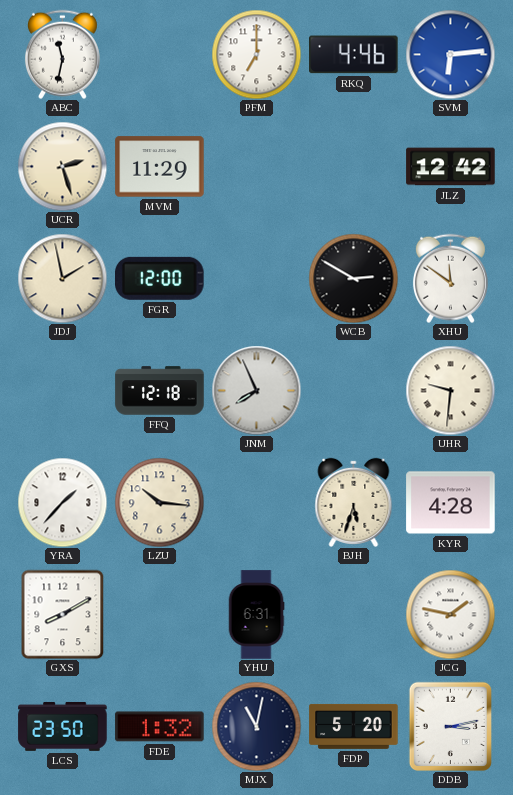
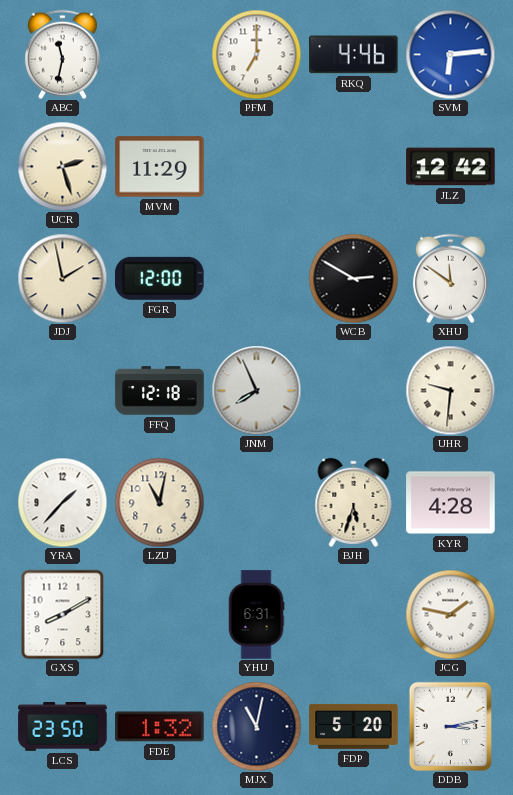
LZU: 10:16 -> 11:02 (159, 502)
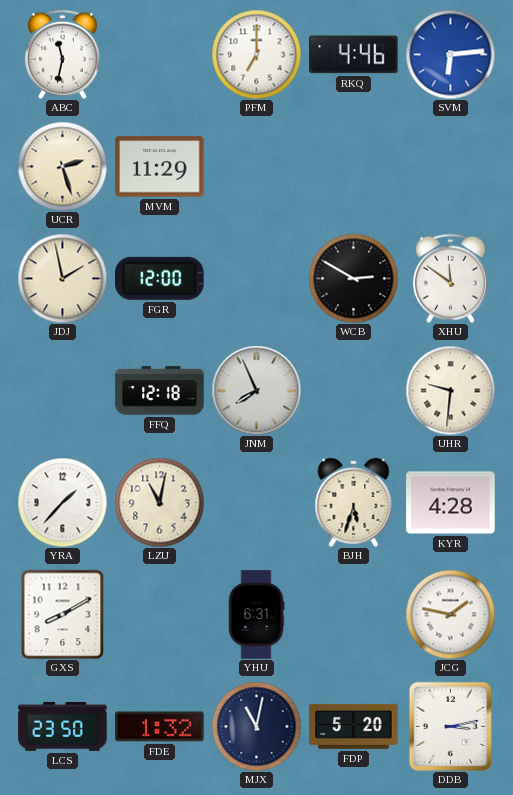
JLZ: 12:42 -> none (451, 167)
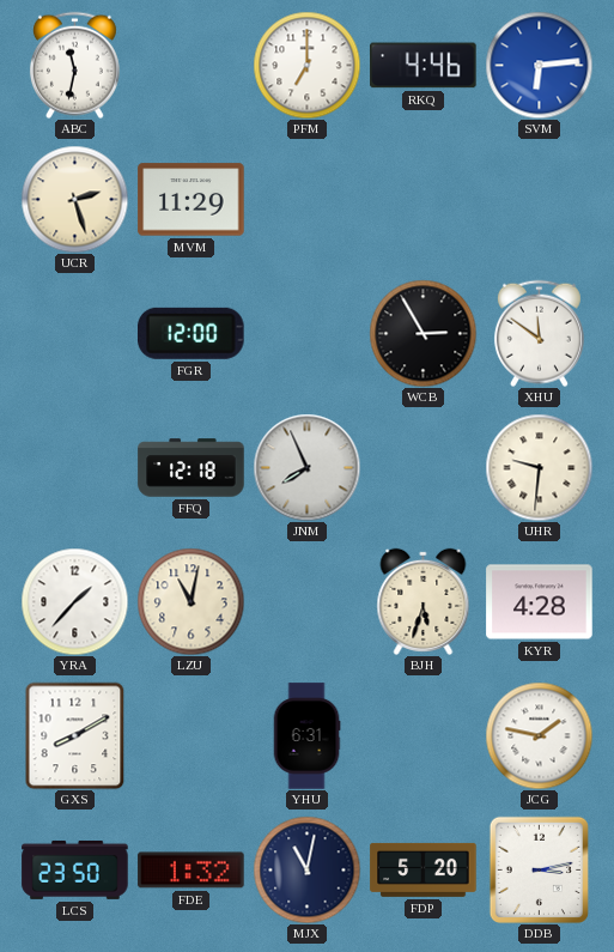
JDJ: 1:58 -> none (62, 278)
WCB: 2:50 -> 2:55 (422, 333)
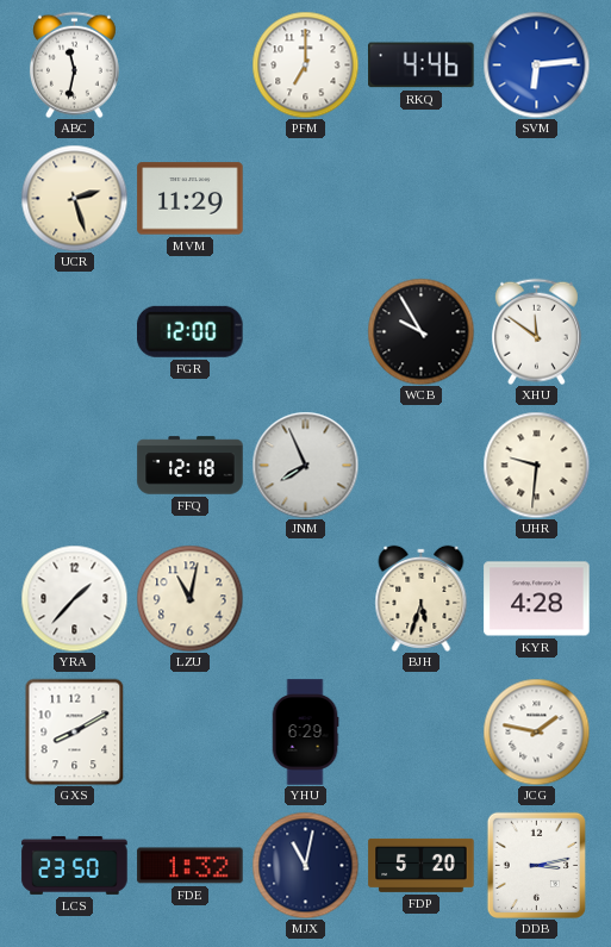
WCB: 2:55 -> 9:55 (420, 331)
YHU: 6:31 -> 6:29 (305, 733)
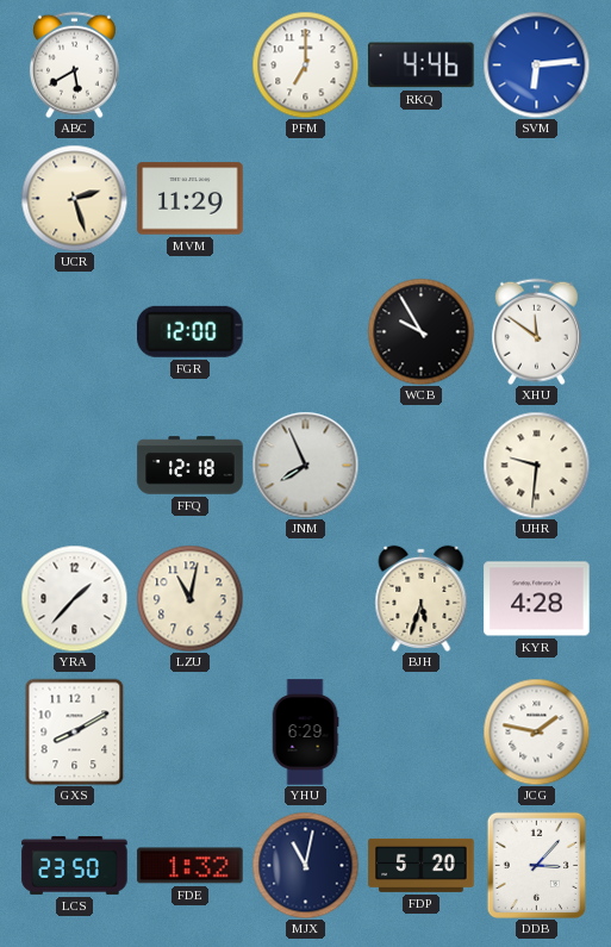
ABC: 11:32 -> 5:40 (74, 64)
DDB: 3:13 -> 3:07 (536, 865)
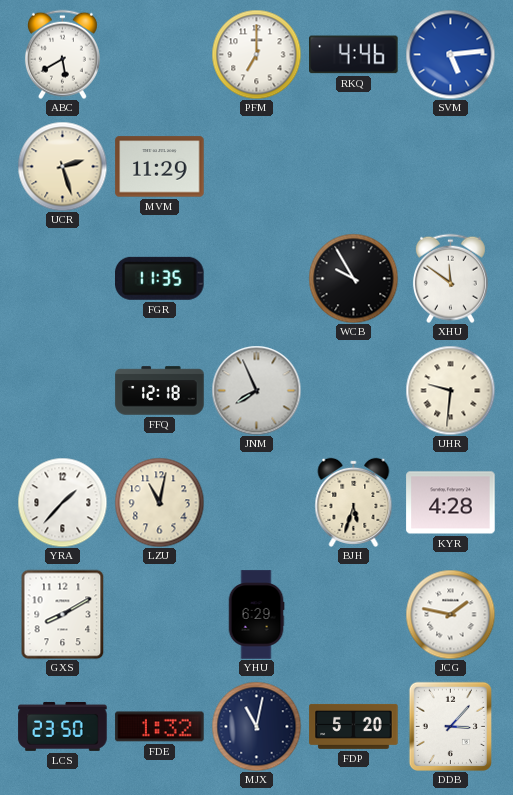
SVM: 6:14 -> 5:14 (450, 54)
FGR: 12:00 -> 11:35 (160, 278)
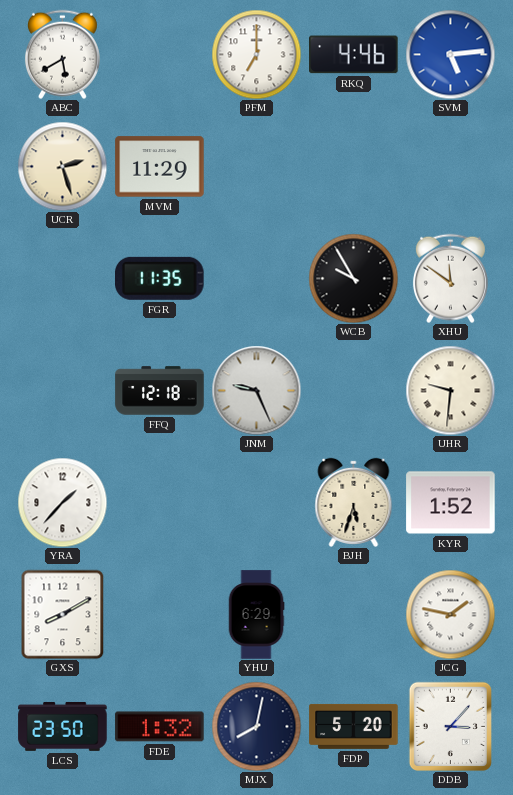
JNM: 7:56 -> 9:26 (256, 390)
LZU: 11:02 -> none (159, 502)
KYR: 4:28 -> 1:52 (451, 503)
MJX: 11:02 -> 8:02 (256, 726)
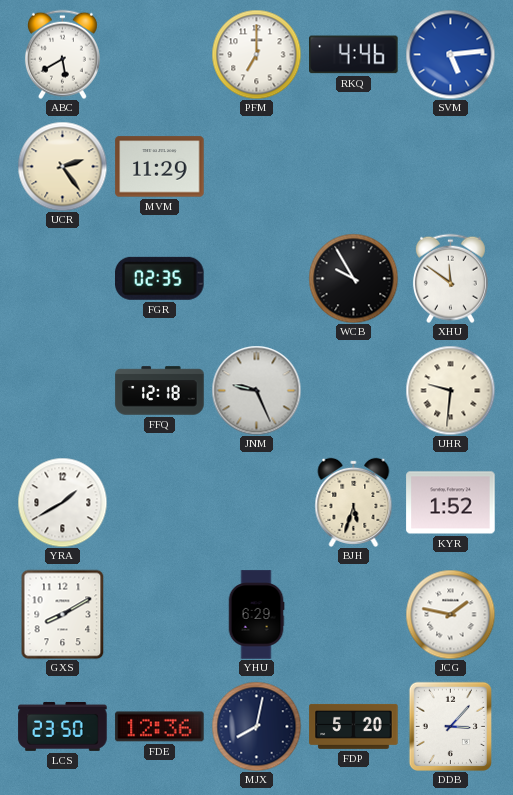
UCR: 2:27 -> 2:24 (62, 166)
FGR: 11:35 -> 02:35 (160, 278)
YRA: 1:37 -> 1:40 (62, 502)
FDE: 1:32 -> 12:36 (160, 727)
